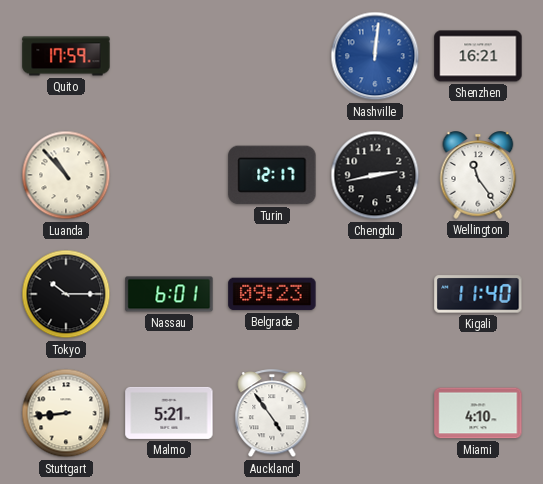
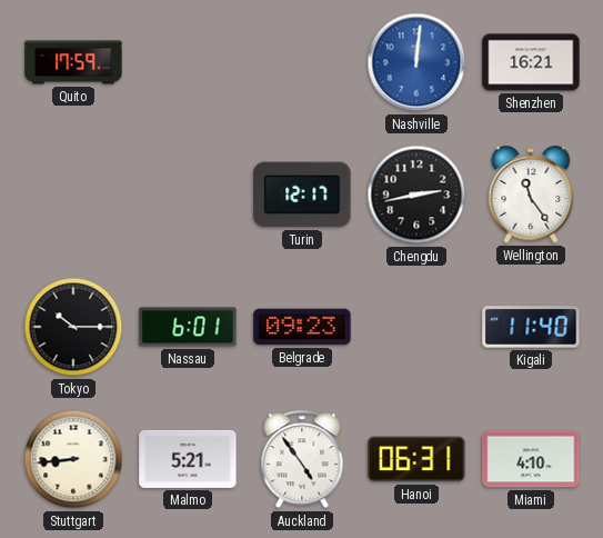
Luanda: 10:53 -> none (66, 175)
Hanoi: none -> 06:31 (416, 459)
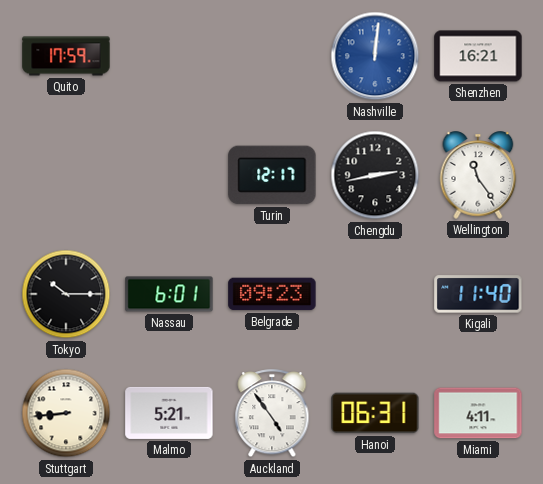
Miami: 4:10 -> 4:11 (478, 413)
